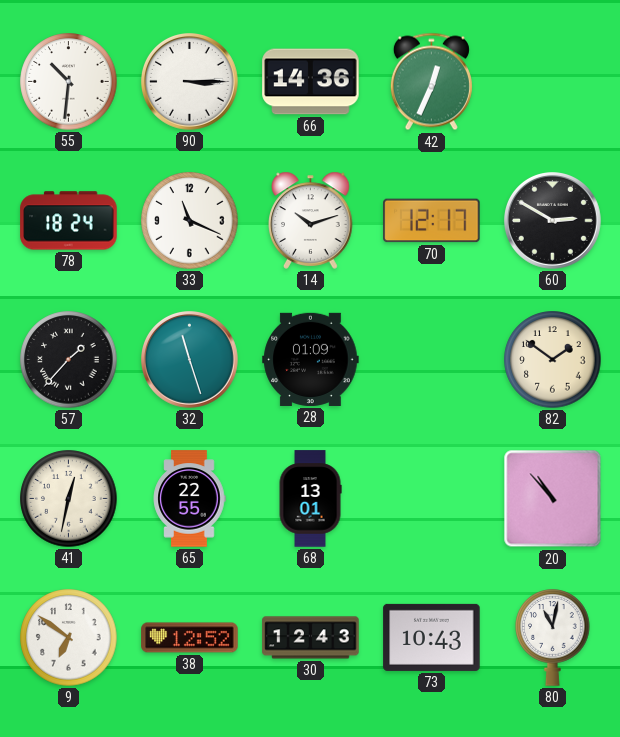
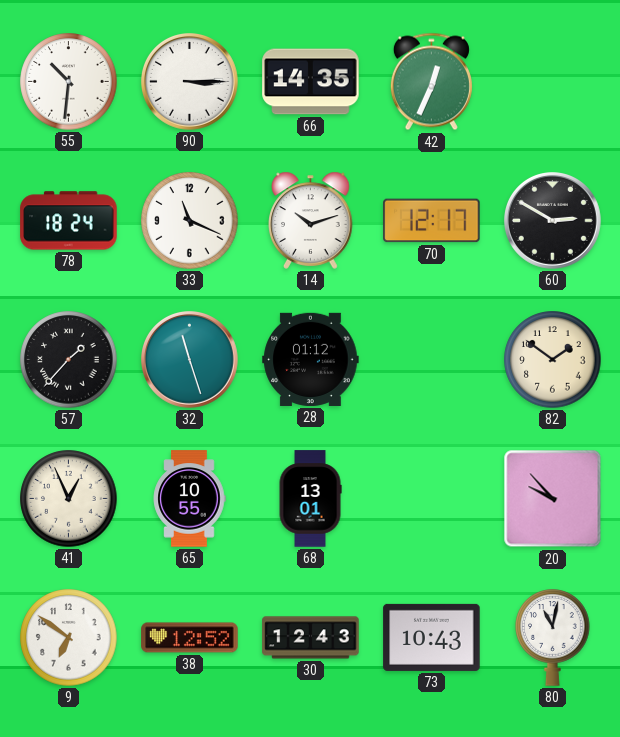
66: 14:36 -> 14:35 (311, 82)
28: 01:09 -> 01:12 (311, 359)
41: 12:32 -> 12:56 (69, 499)
65: 22:55 -> 10:55 (189, 499)
20: 10:53 -> 9:53 (553, 499)
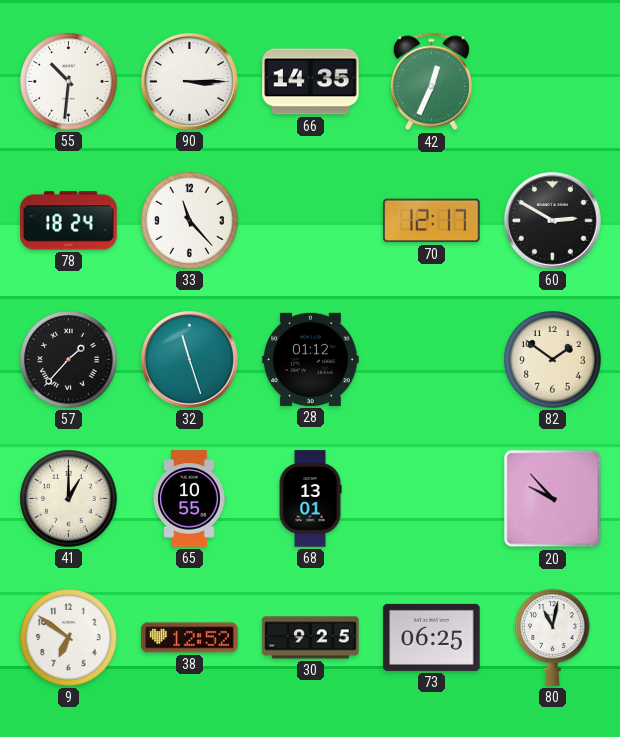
33: 11:19 -> 11:23 (190, 221)
14: 10:12 -> none (311, 220)
41: 12:56 -> 1:00 (69, 499)
30: 12:43 -> 9:25 (311, 638)
73: 10:43 -> 06:25 (432, 637)
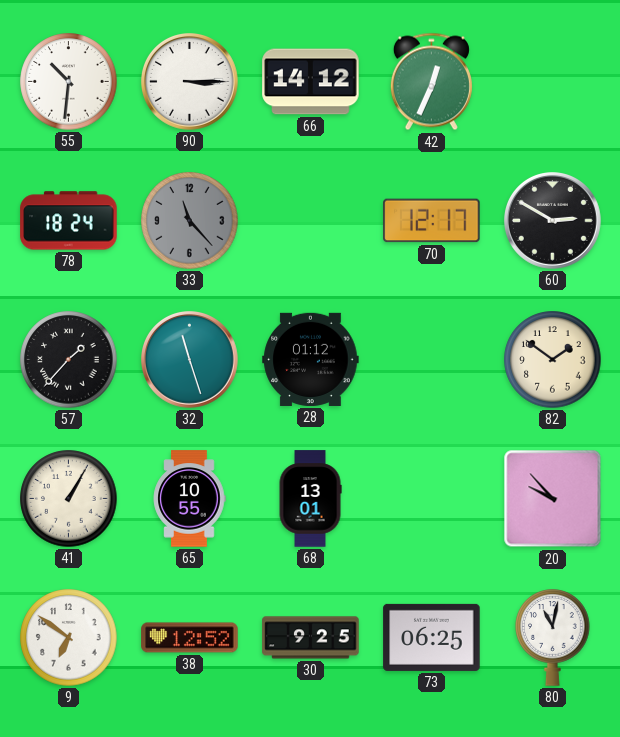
66: 14:35 -> 14:12 (311, 82)
33 dial: white -> grey (190, 221)
41: 1:00 -> 1:05 (69, 499)
